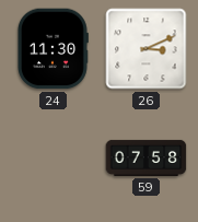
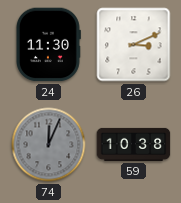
74: none -> 12:04 (49, 145)
59: 07:58 -> 10:38 (134, 144)
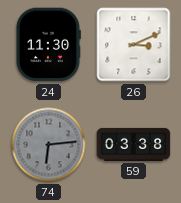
74: 12:04 -> 6:14 (49, 145)
59: 10:38 -> 03:38 (134, 144)
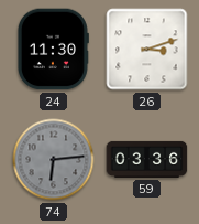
26: 3:11 -> 3:12 (147, 50)
59: 03:38 -> 03:36 (147, 159)
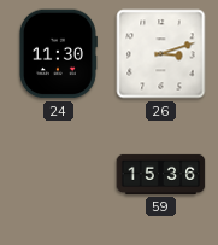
74: 6:14 -> none (54, 160)
59: 03:36 -> 15:36 (161, 174)
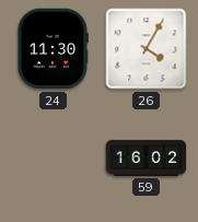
26: 3:12 -> 4:05 (147, 49)
59: 15:36 -> 16:02 (147, 157)
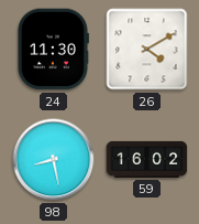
26: 4:05 -> 4:10 (147, 50)
98: none -> 8:28 (54, 160)
